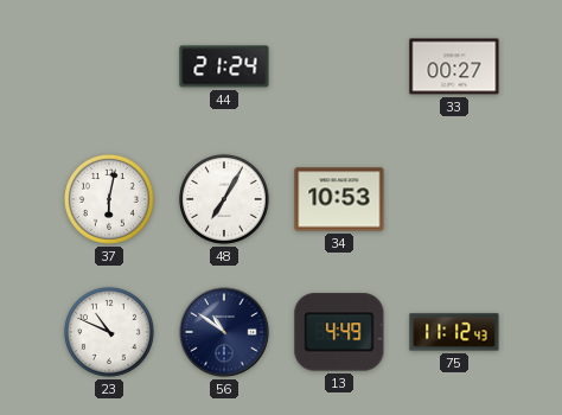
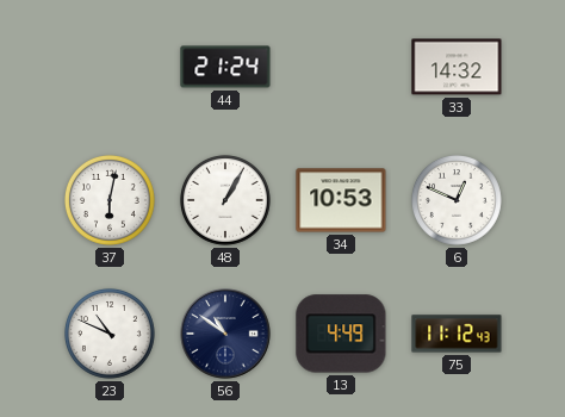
33: 00:27 -> 14:32 (457, 67)
48: 7:05 -> 1:05 (225, 200)
6: none -> 12:49 (457, 200)
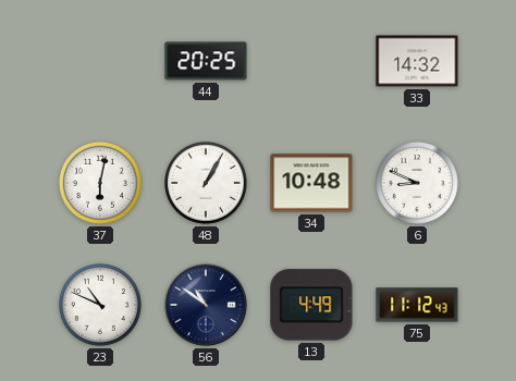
44: 21:24 -> 20:25 (206, 61)
34: 10:53 -> 10:48 (311, 183)
6: 12:49 -> 8:49 (417, 183)
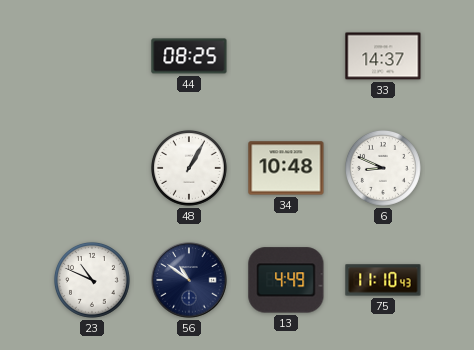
44: 20:25 -> 08:25 (189, 56)
33: 14:32 -> 14:37 (383, 56)
37: 6:02 -> none (100, 183)
75: 11:12 -> 11:10 (383, 280)
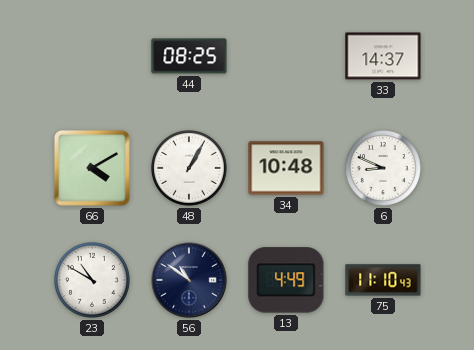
66: none -> 4:10 (92, 168)
23: 10:49 -> 10:50 (92, 280)
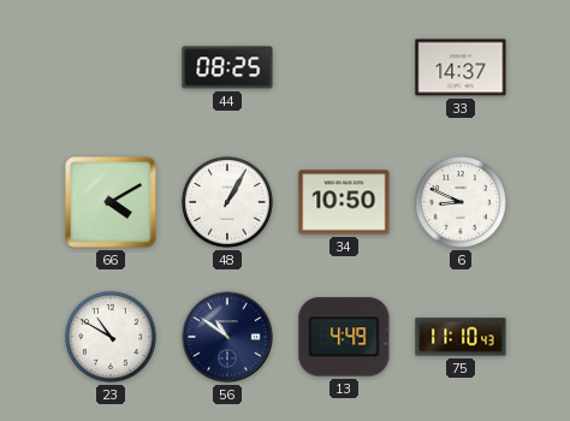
34: 10:48 -> 10:50 (344, 202)
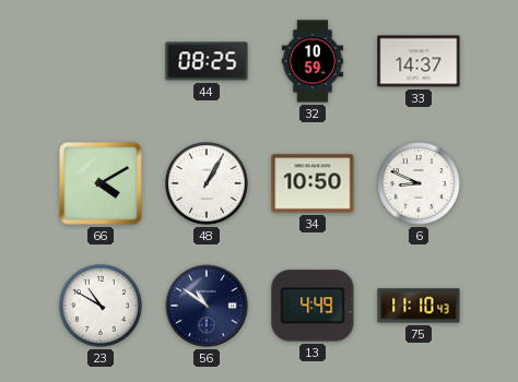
32: none -> 10:59 (313, 61)
